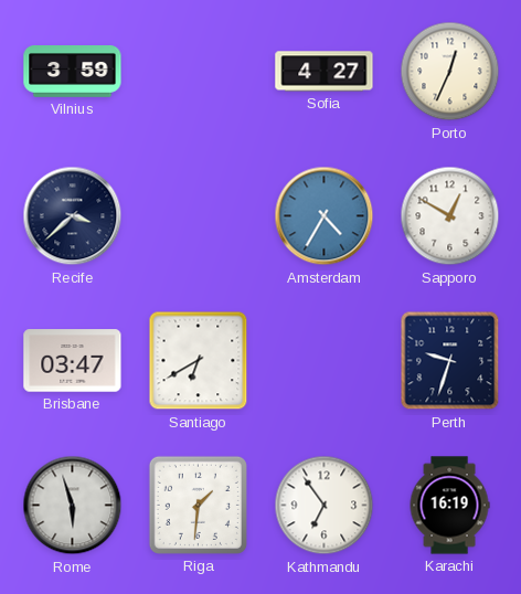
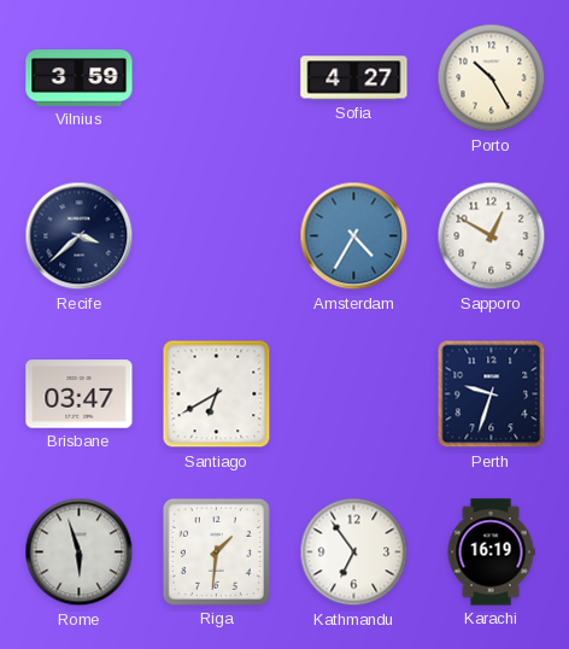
Porto: 12:34 -> 10:25 (492, 78)
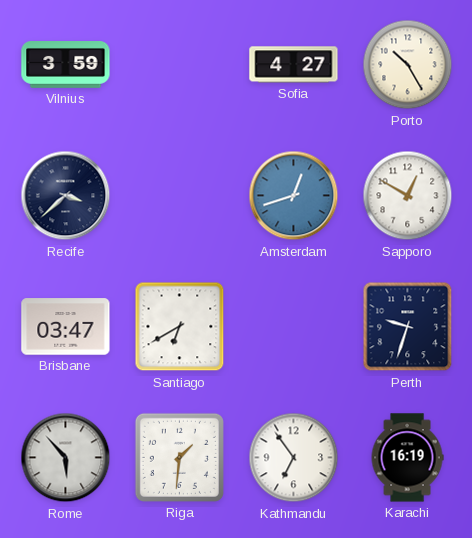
Amsterdam: 4:35 -> 12:42 (294, 196)
Rome: 5:57 -> 5:53 (66, 458)
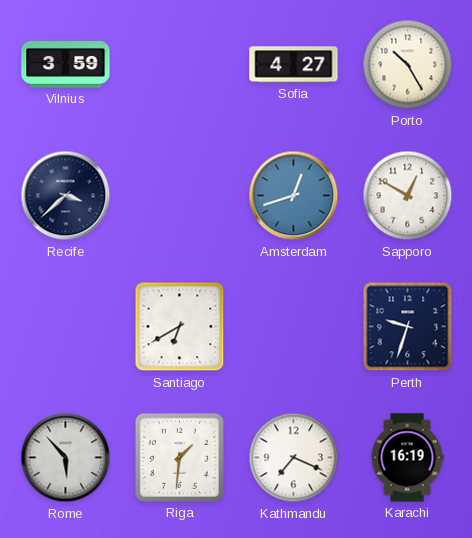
Brisbane: 03:47 -> none (66, 327)
Kathmandu: 6:54 -> 7:19 (294, 458)
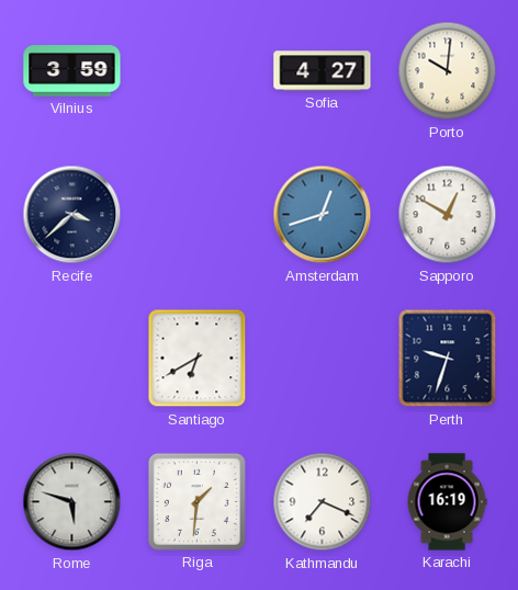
Porto: 10:25 -> 10:01 (448, 71)
Rome: 5:53 -> 5:48 (72, 502)
